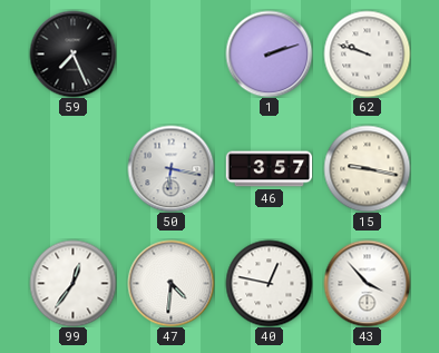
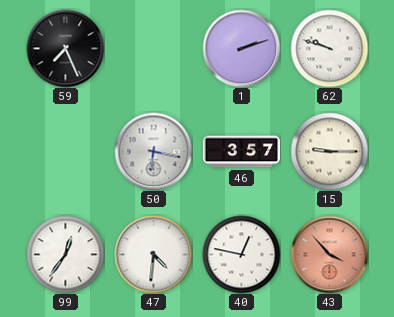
15: 9:17 -> 9:15 (329, 151)
43 dial: white -> salmon (329, 254)
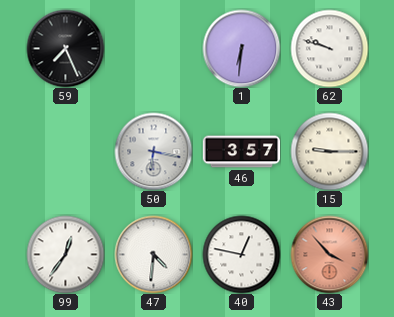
1: 2:12 -> 6:31 (241, 48)
